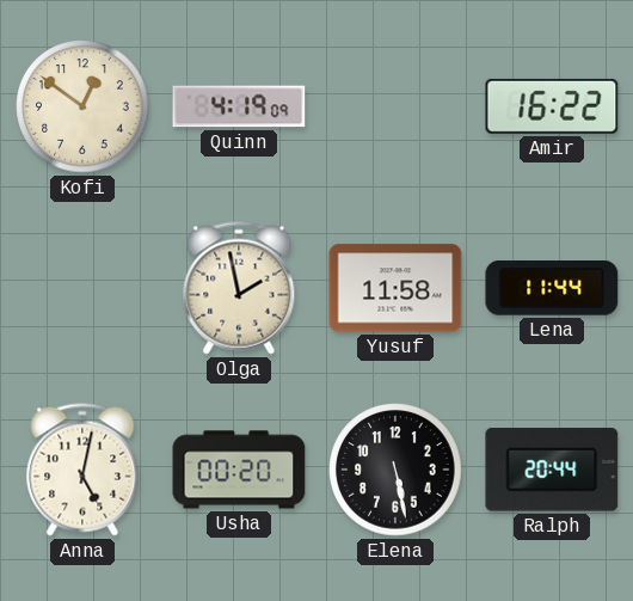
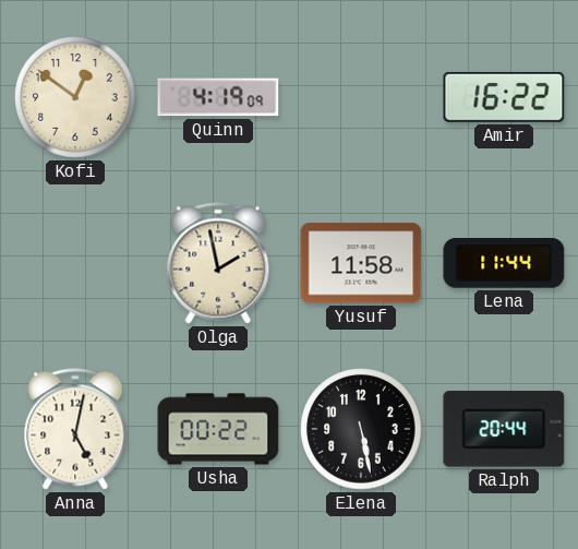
Usha: 00:20 -> 00:22 (218, 429)
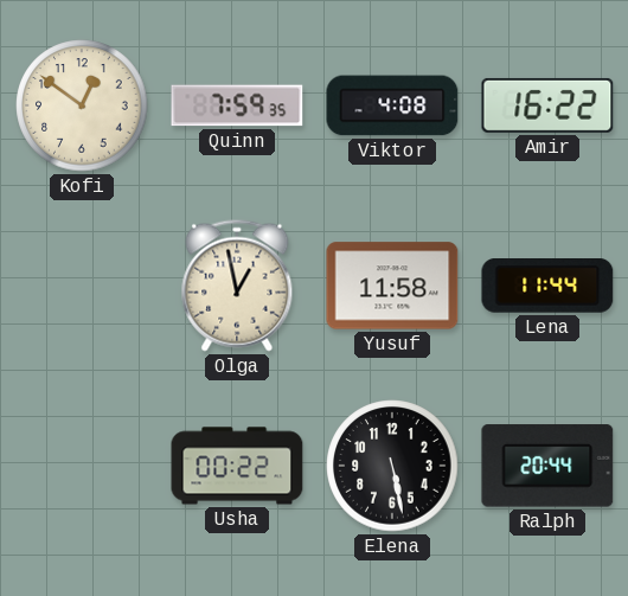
Quinn: 4:19 -> 7:59 (237, 105)
Viktor: none -> 4:08 (392, 105)
Olga: 1:58 -> 12:58 (237, 286)
Anna: 5:02 -> none (75, 429)
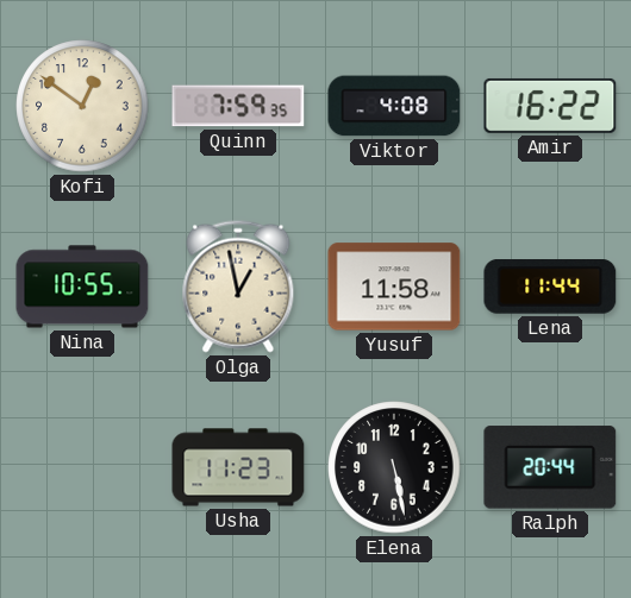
Nina: none -> 10:55 (82, 287)
Usha: 00:22 -> 11:23 (238, 467)
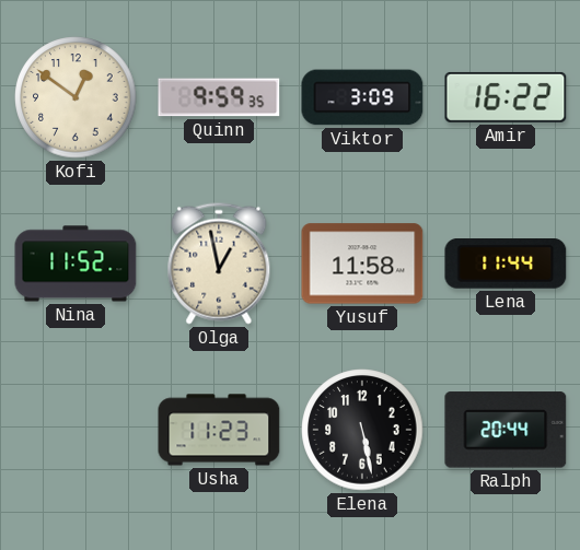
Quinn: 7:59 -> 9:59 (219, 97)
Viktor: 4:08 -> 3:09 (362, 97)
Nina: 10:55 -> 11:52 (76, 264)
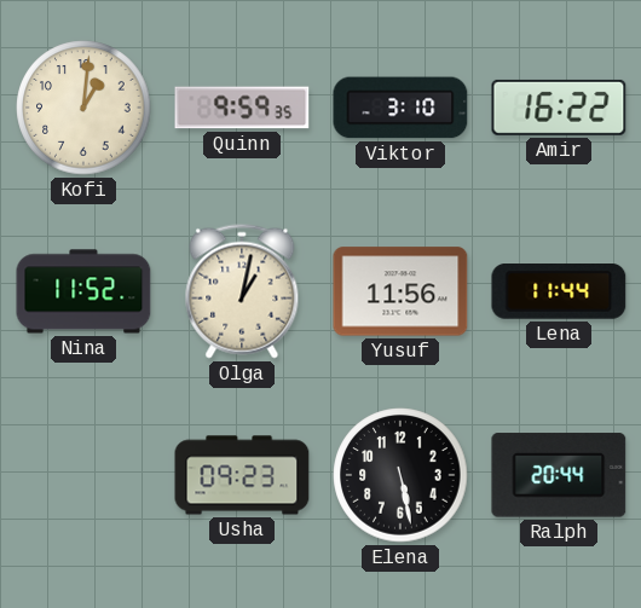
Kofi: 12:51 -> 1:01 (83, 108)
Viktor: 3:09 -> 3:10 (400, 108)
Olga: 12:58 -> 1:02 (242, 291)
Yusuf: 11:58 -> 11:56 (400, 291)
Usha: 11:23 -> 09:23 (242, 475)
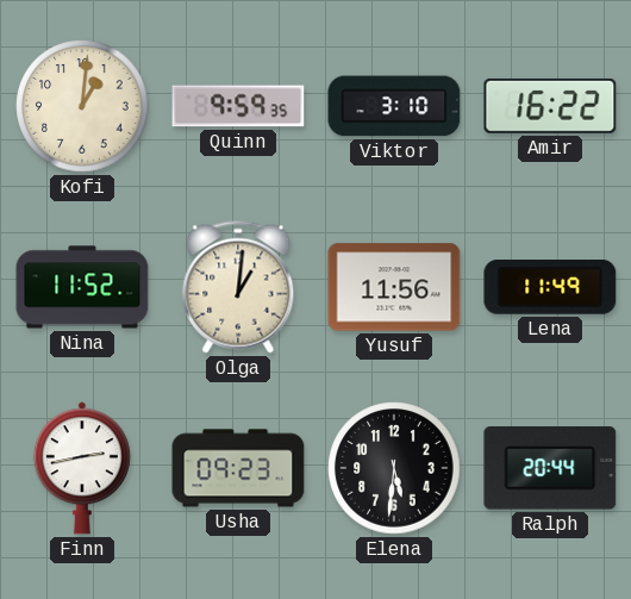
Olga: 1:02 -> 1:01 (238, 287)
Lena: 11:44 -> 11:49 (550, 288)
Finn: none -> 2:43 (82, 468)
Elena: 5:28 -> 5:31 (394, 468)
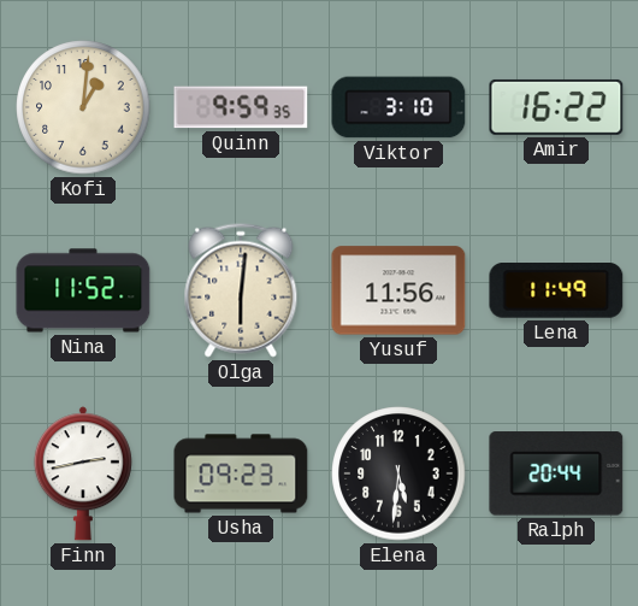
Olga: 1:01 -> 6:01 (241, 290)
